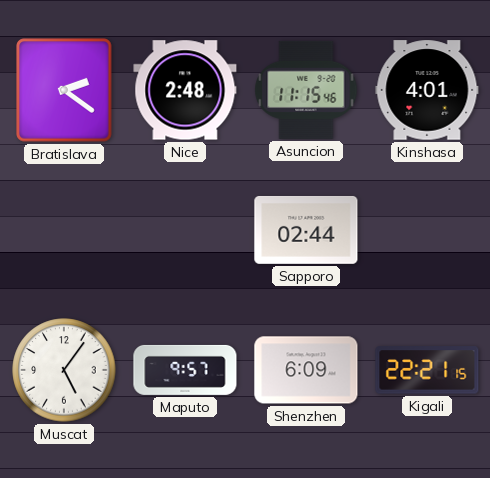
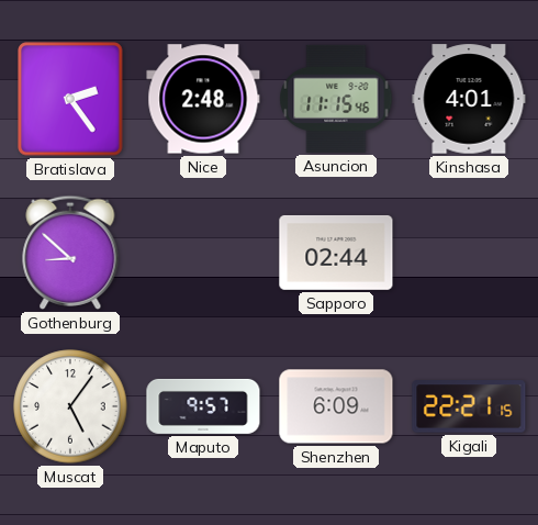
Bratislava: 2:21 -> 2:24 (70, 99)
Gothenburg: none -> 8:52 (70, 253)
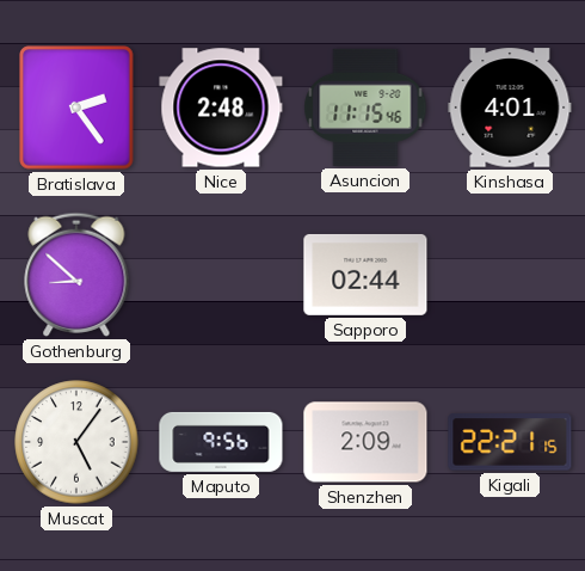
Maputo: 9:57 -> 9:56 (221, 442)
Shenzhen: 6:09 -> 2:09 (365, 442)
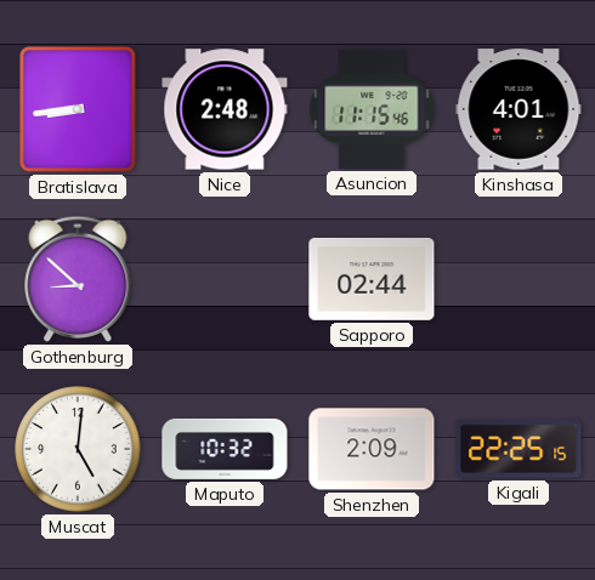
Bratislava: 2:24 -> 8:44 (78, 109)
Muscat: 5:06 -> 5:01 (78, 449)
Maputo: 9:56 -> 10:32 (225, 449)
Kigali: 22:21 -> 22:25 (518, 449)
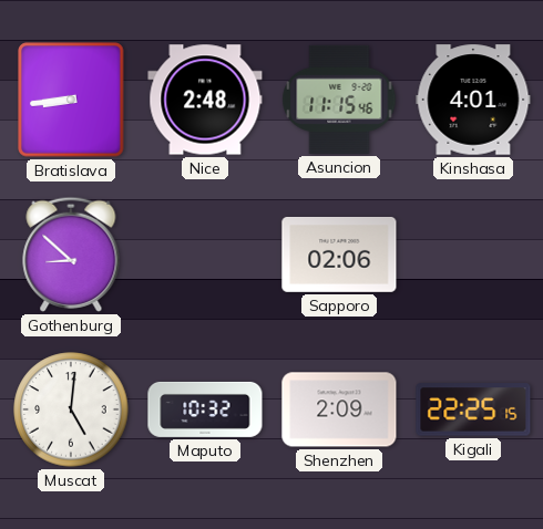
Sapporo: 02:44 -> 02:06 (339, 255)
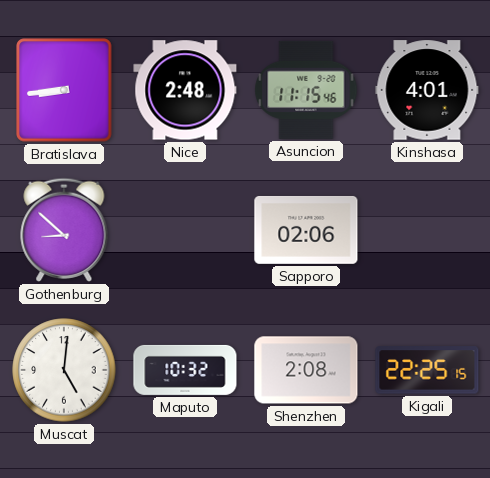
Shenzhen: 2:09 -> 2:08 (306, 370)
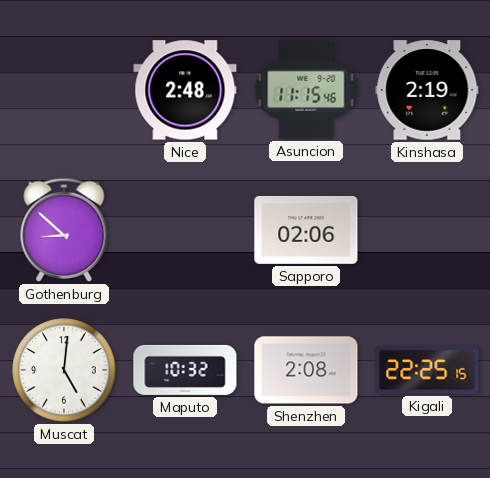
Bratislava: 8:44 -> none (64, 90)
Kinshasa: 4:01 -> 2:19 (427, 90)
